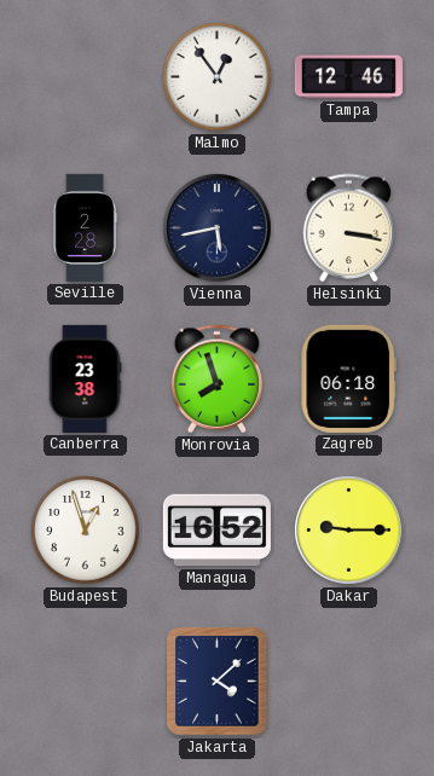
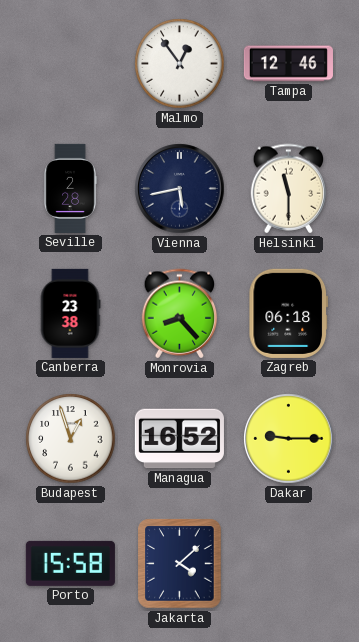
Helsinki: 3:17 -> 11:30 (289, 189)
Monrovia: 7:57 -> 8:23 (180, 314)
Porto: none -> 15:58 (70, 563)
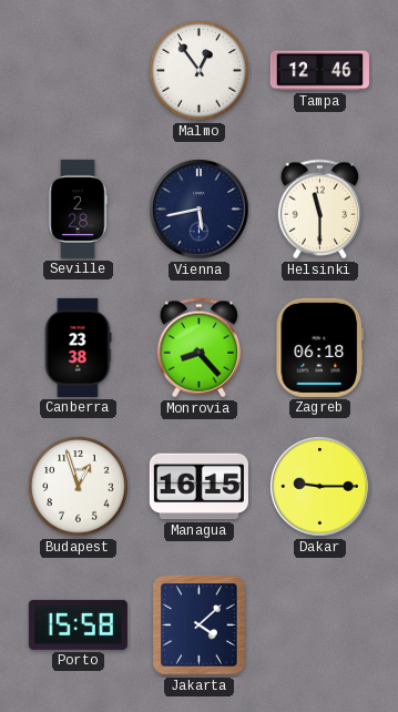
Managua: 16:52 -> 16:15 (198, 487)
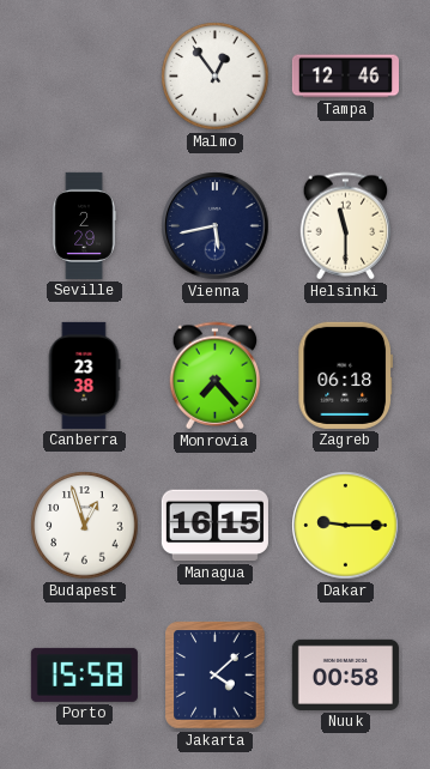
Seville: 2:28 -> 2:29 (84, 225)
Monrovia: 8:23 -> 7:23 (216, 376)
Nuuk: none -> 00:58 (345, 674)
